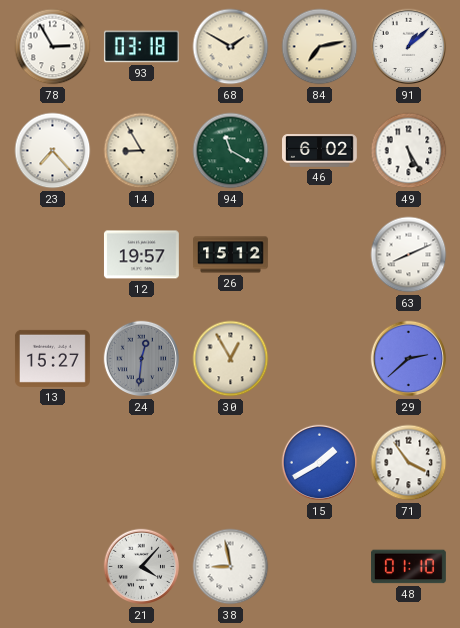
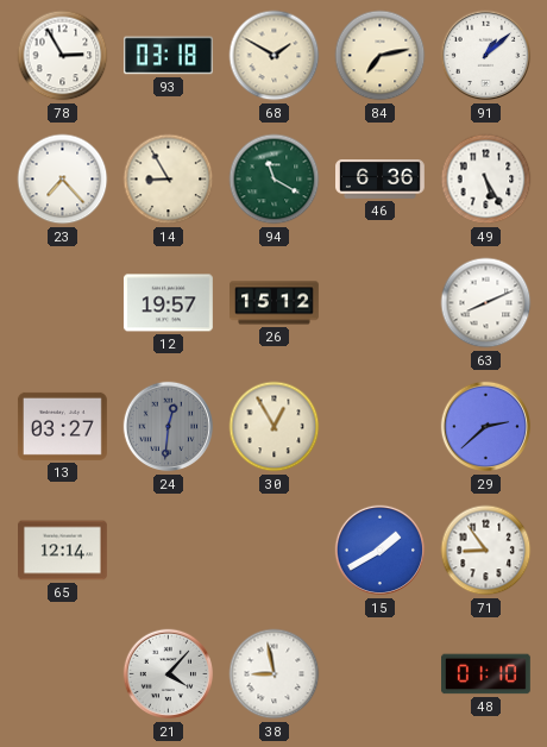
46: 6:02 -> 6:36 (381, 180)
13: 15:27 -> 03:27 (62, 426)
65: none -> 12:14 (63, 551)
71: 3:54 -> 8:54 (486, 551)
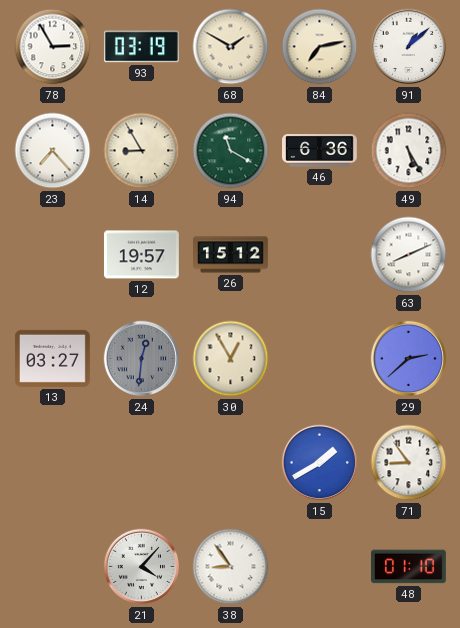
93: 03:18 -> 03:19 (141, 47)
65: 12:14 -> none (63, 551)
38: 8:58 -> 8:54 (231, 567)
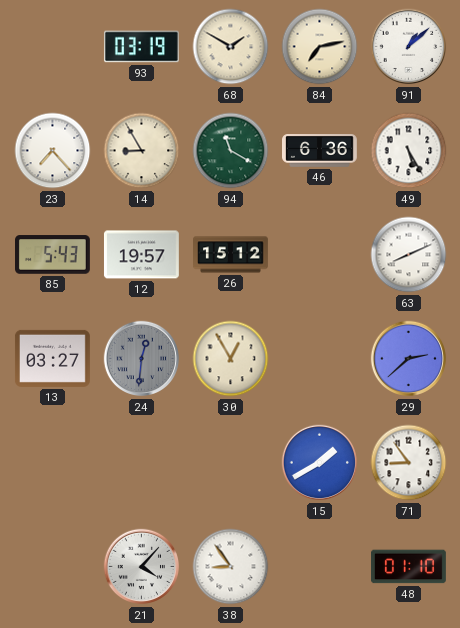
78: 2:55 -> none (53, 47)
85: none -> 5:43 (53, 255)
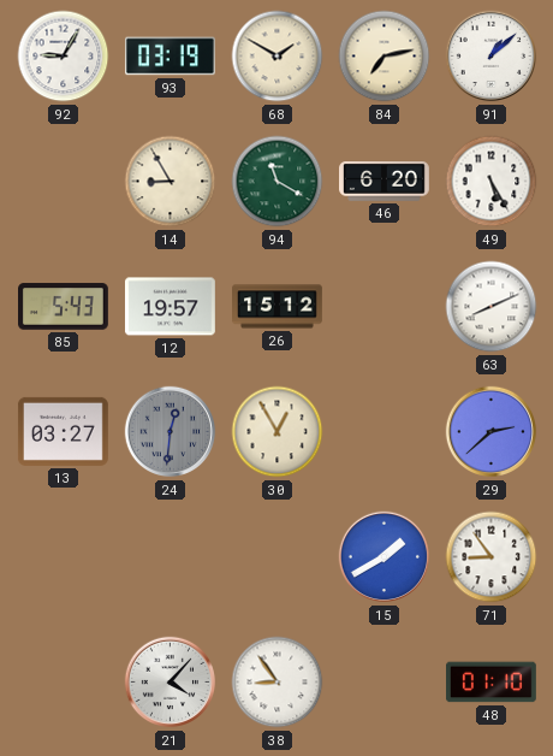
92: none -> 9:05 (64, 57)
23: 7:23 -> none (53, 151)
46: 6:36 -> 6:20 (385, 182)
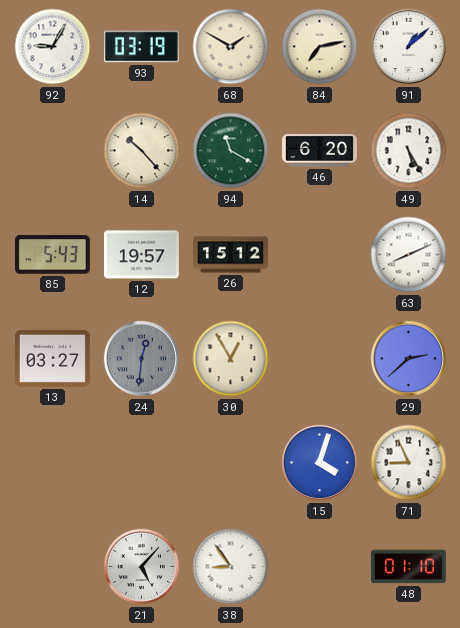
14: 8:55 -> 10:23 (142, 151)
15: 1:40 -> 4:03 (320, 463)
71: 8:54 -> 8:56 (409, 463)
21: 4:07 -> 5:07 (142, 567)
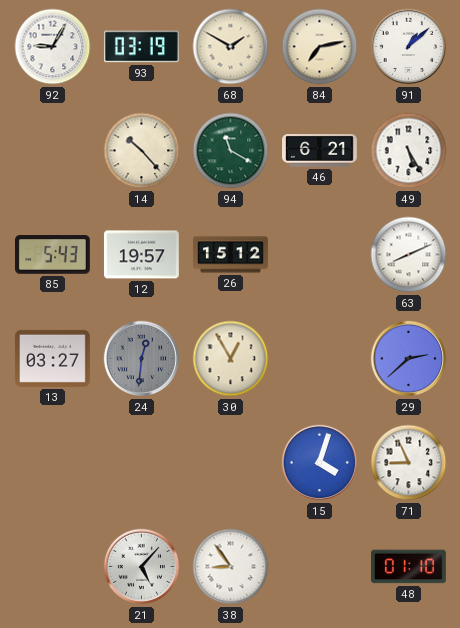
46: 6:20 -> 6:21 (320, 151)
